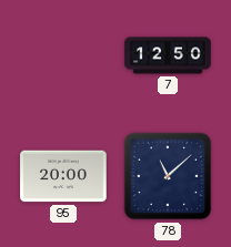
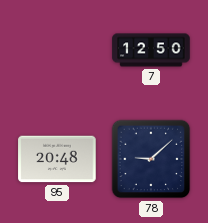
95: 20:00 -> 20:48 (57, 159)
78: 11:08 -> 9:08 (151, 159)
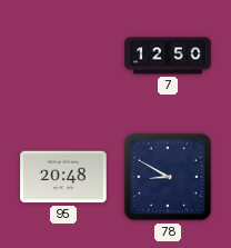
78: 9:08 -> 8:50 (168, 177)
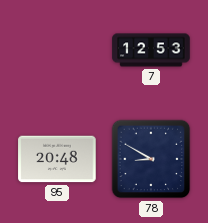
7: 12:50 -> 12:53 (151, 50)
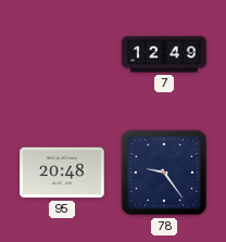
7: 12:53 -> 12:49 (164, 54)
78: 8:50 -> 9:24 (164, 173)
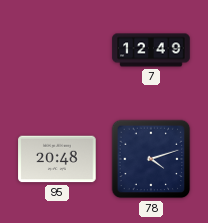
78: 9:24 -> 4:12 (151, 159)
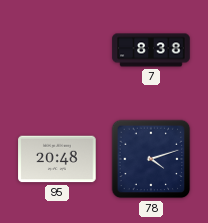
7: 12:49 -> 8:38 (151, 50)
